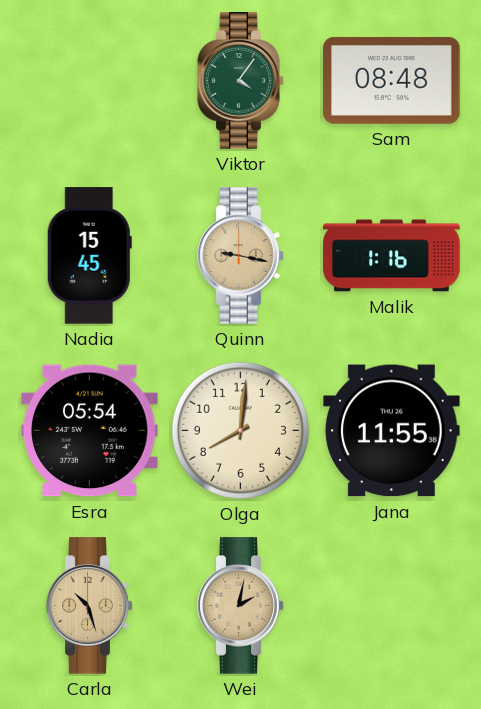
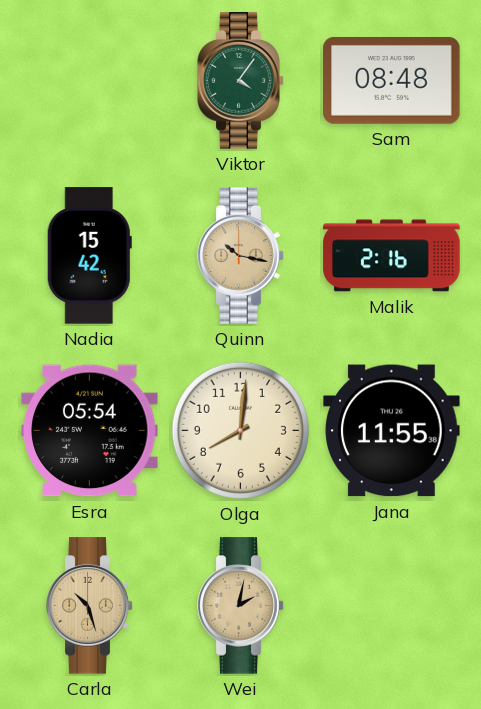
Nadia: 15:45 -> 15:42 (89, 256)
Quinn: 9:17 -> 10:17 (241, 256)
Malik: 1:16 -> 2:16 (392, 256)
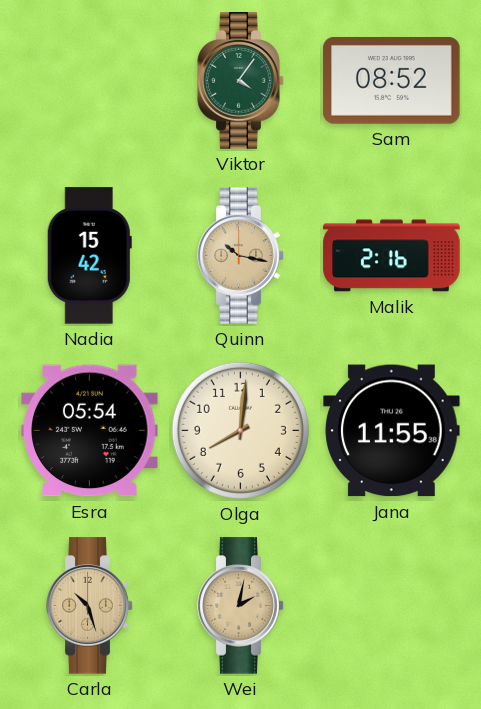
Sam: 08:48 -> 08:52 (392, 80)
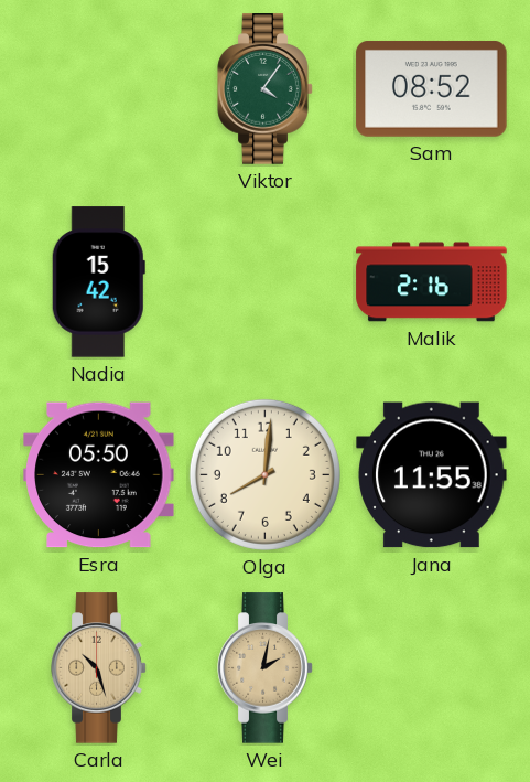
Quinn: 10:17 -> none (241, 256)
Esra: 05:54 -> 05:50 (99, 475)
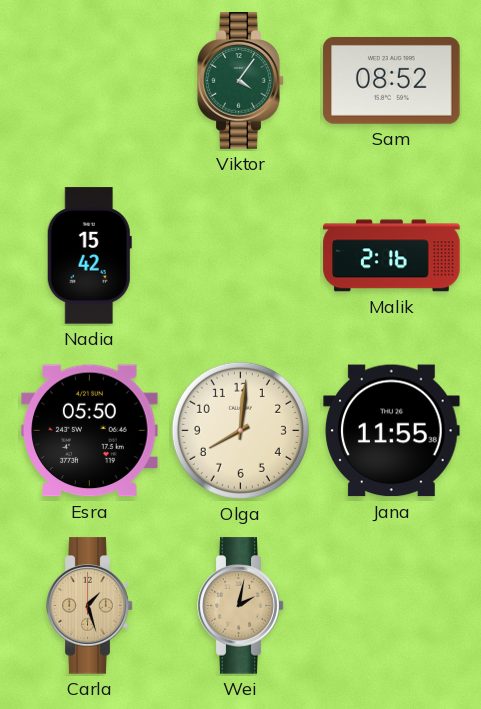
Carla: 10:27 -> 1:27 (90, 606)
